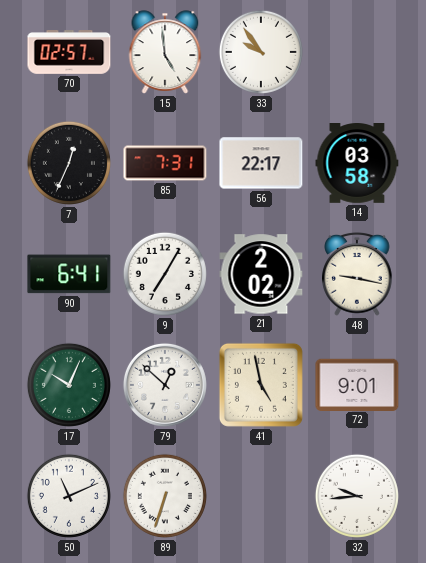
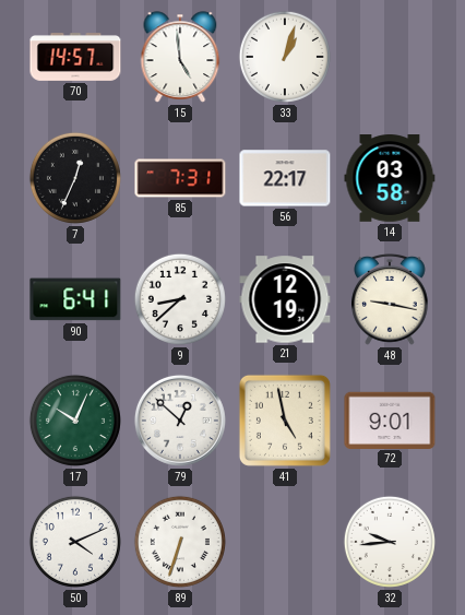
70: 02:57 -> 14:57 (75, 57)
33: 9:54 -> 1:03 (285, 57)
9: 7:05 -> 8:38 (180, 299)
21: 2:02 -> 12:19 (285, 299)
50: 11:11 -> 4:11 (75, 542)
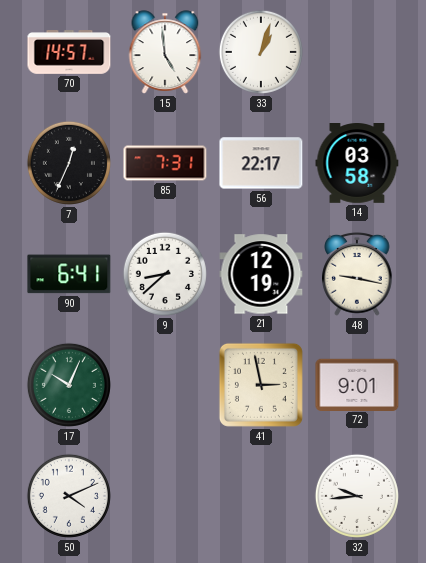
79: 12:52 -> none (180, 421)
41: 4:58 -> 2:58 (261, 385)
89: 6:33 -> none (180, 542)
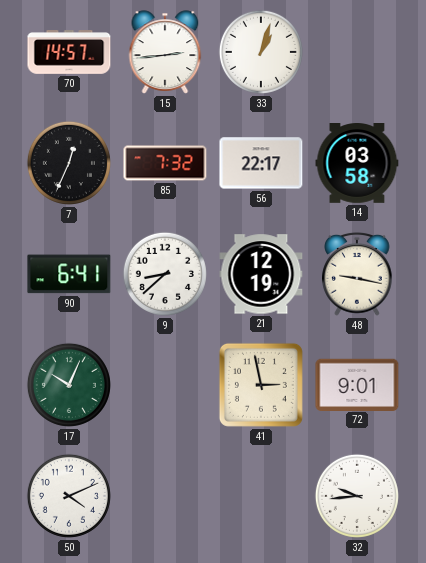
15: 4:59 -> 2:44 (165, 52)
85: 7:31 -> 7:32 (165, 163)
